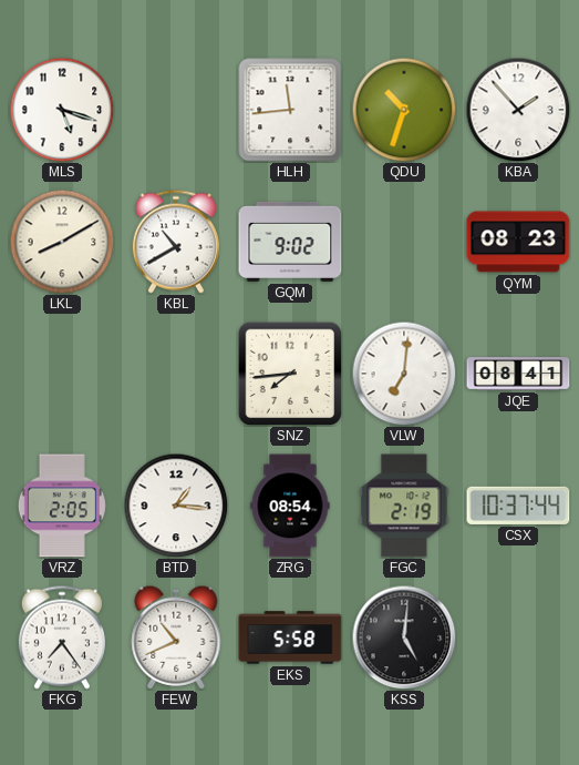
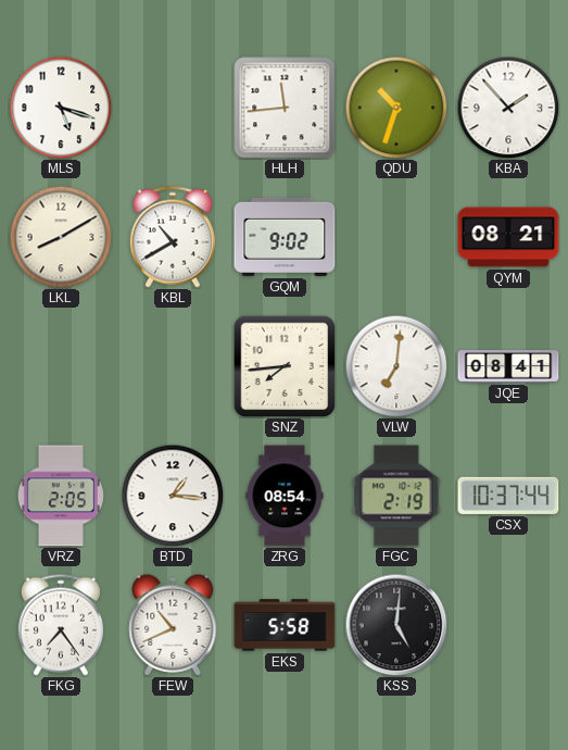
QYM: 08:23 -> 08:21 (508, 237)
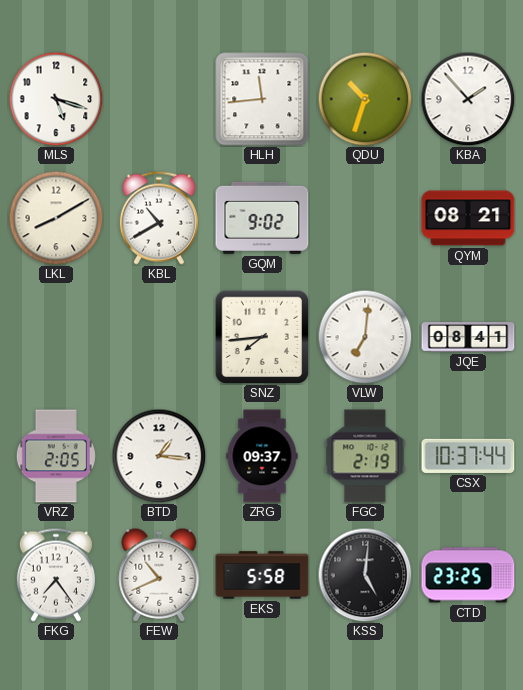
ZRG: 08:54 -> 09:37 (262, 456)
CTD: none -> 23:25 (468, 575)
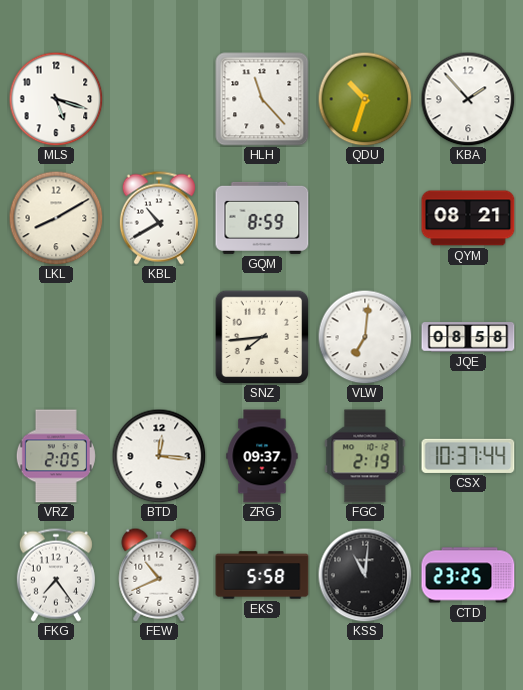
HLH: 11:44 -> 11:23 (262, 99)
GQM: 9:02 -> 8:59 (262, 218)
JQE: 08:41 -> 08:58 (468, 337)
BTD: 1:16 -> 12:16 (159, 456)
KSS: 5:01 -> 11:01 (365, 575)
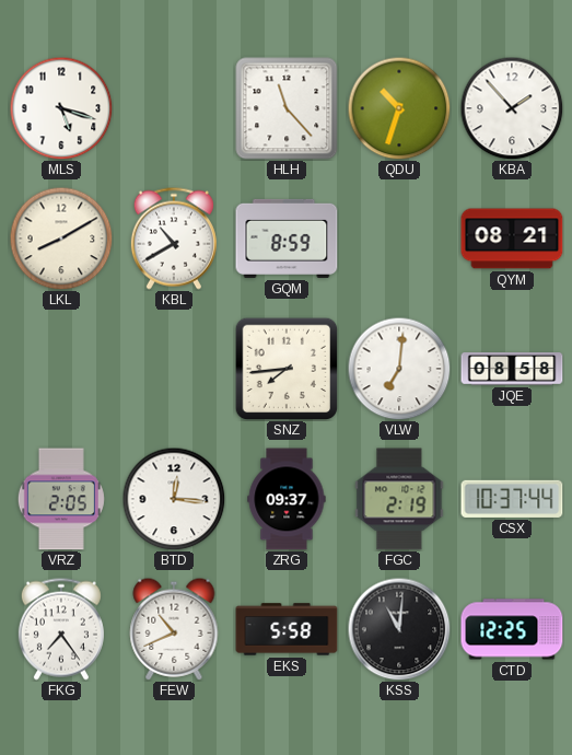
CTD: 23:25 -> 12:25 (512, 629)
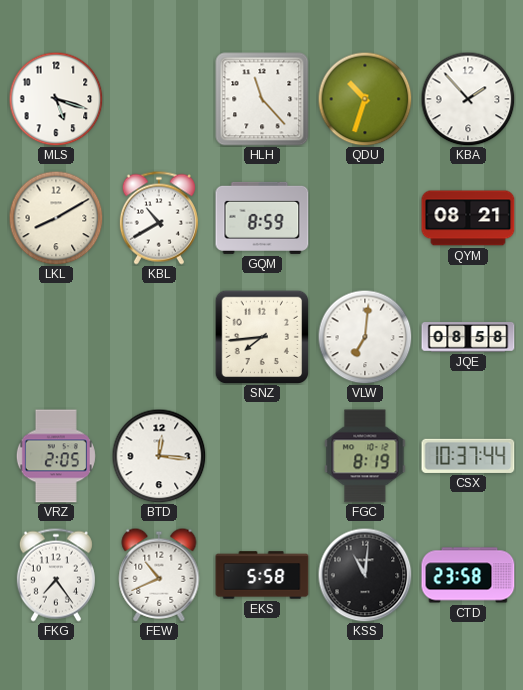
ZRG: 09:37 -> none (287, 499)
FGC: 2:19 -> 8:19 (365, 456)
CTD: 12:25 -> 23:58 (468, 575)
